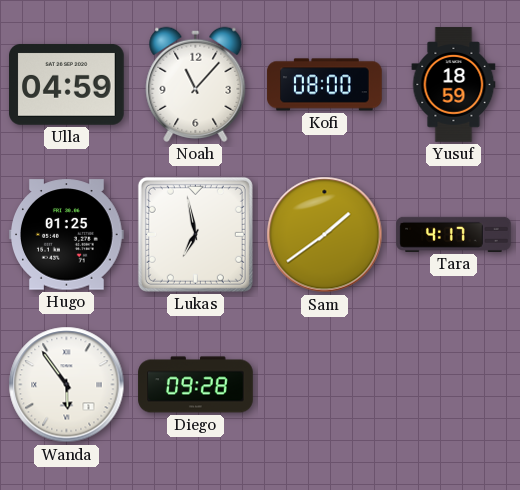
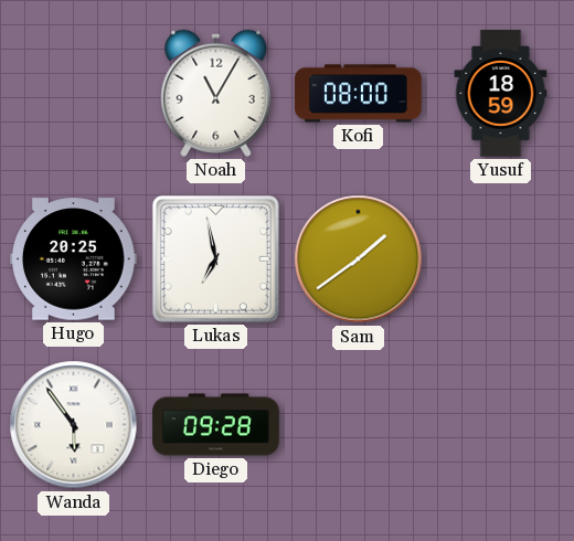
Ulla: 04:59 -> none (67, 84)
Noah: 11:07 -> 11:05 (216, 93)
Hugo: 01:25 -> 20:25 (74, 259)
Tara: 4:17 -> none (454, 234)
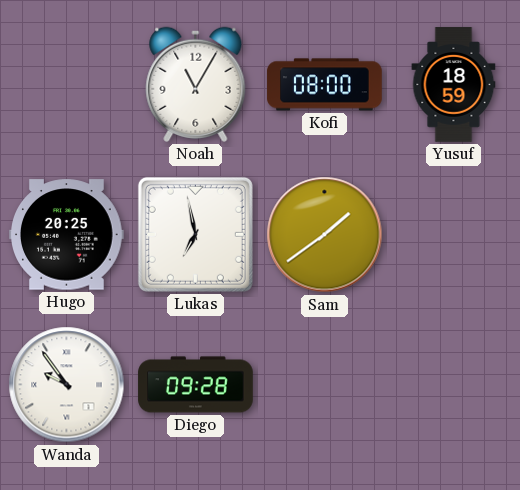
Wanda: 5:54 -> 9:54 (67, 385)
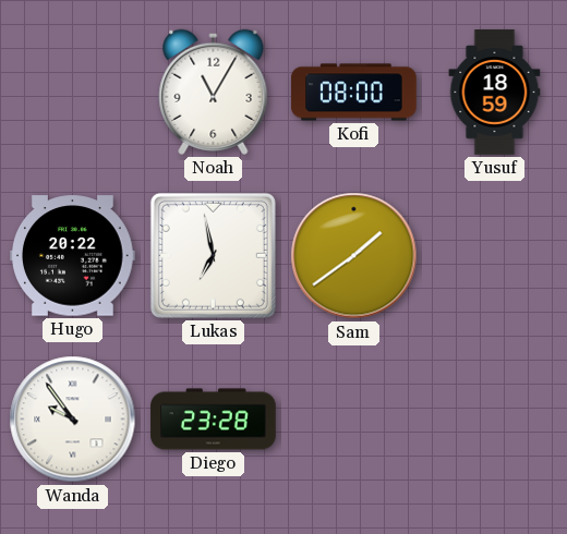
Hugo: 20:25 -> 20:22 (73, 256)
Diego: 09:28 -> 23:28 (214, 420)
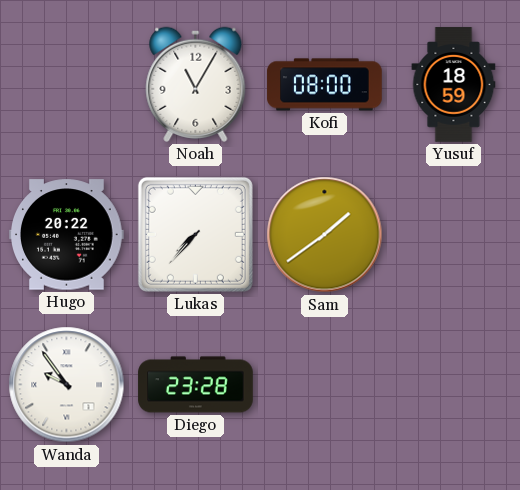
Lukas: 6:58 -> 7:37 (195, 234)
